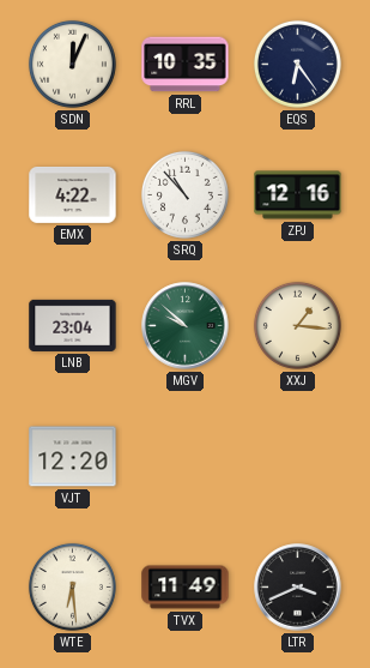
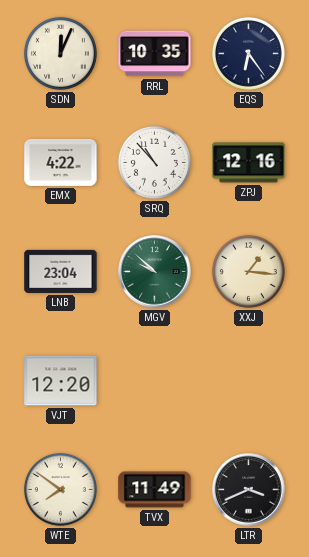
WTE: 6:29 -> 7:51 (60, 489)
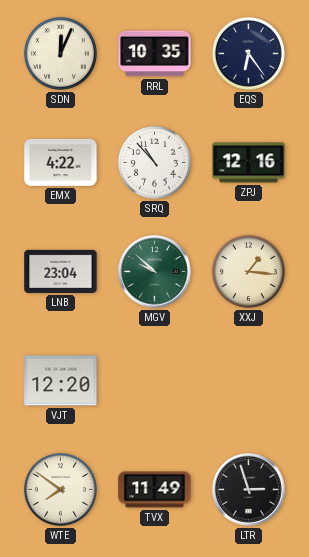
LTR: 3:41 -> 2:57 (249, 490)
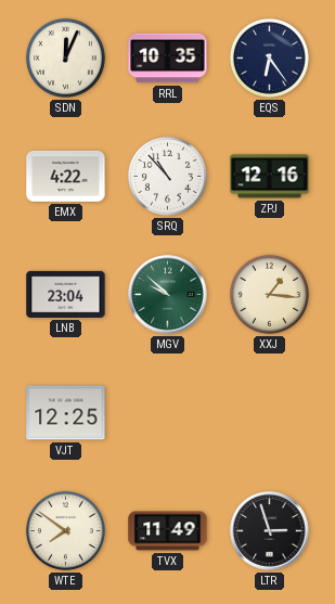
VJT: 12:20 -> 12:25 (66, 413)
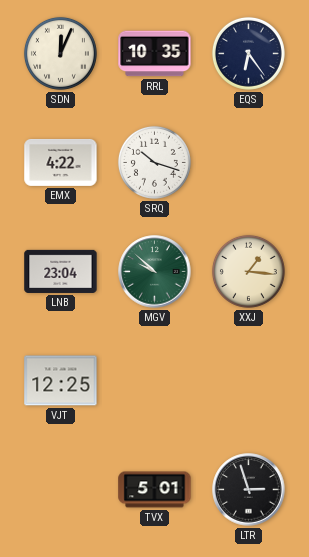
SRQ: 10:53 -> 10:18 (154, 162)
ZPJ: 12:16 -> none (270, 177)
WTE: 7:51 -> none (65, 530)
TVX: 11:49 -> 5:01 (155, 490)
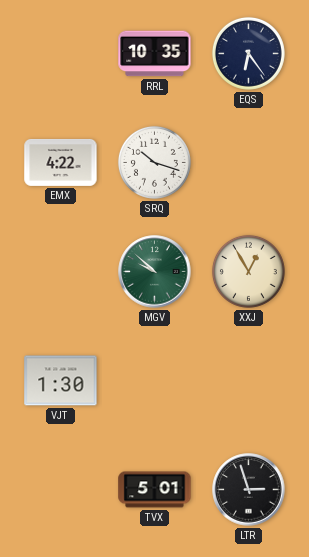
SDN: 12:04 -> none (60, 53)
LNB: 23:04 -> none (61, 271)
XXJ: 1:16 -> 12:55 (248, 271)
VJT: 12:25 -> 1:30 (61, 381)
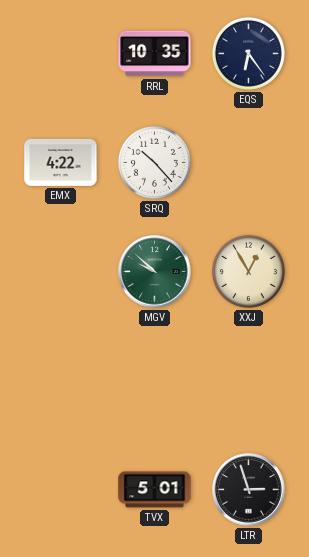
SRQ: 10:18 -> 10:23 (154, 162)
VJT: 1:30 -> none (61, 381)
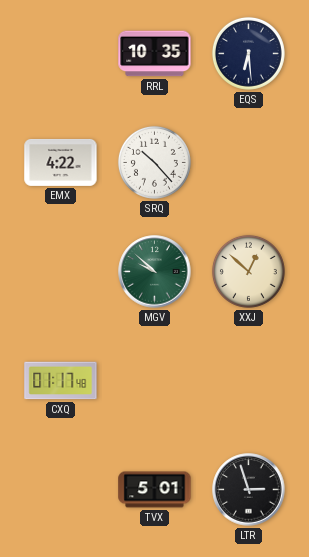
EQS: 6:24 -> 6:29 (248, 53)
XXJ: 12:55 -> 12:52 (248, 271)
CXQ: none -> 01:17 (61, 381)
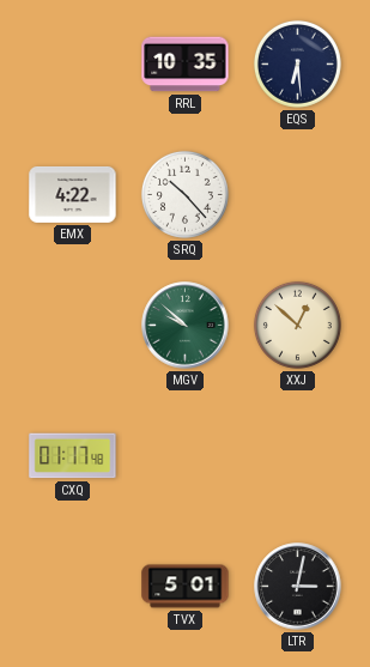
LTR: 2:57 -> 3:02 (298, 587)
